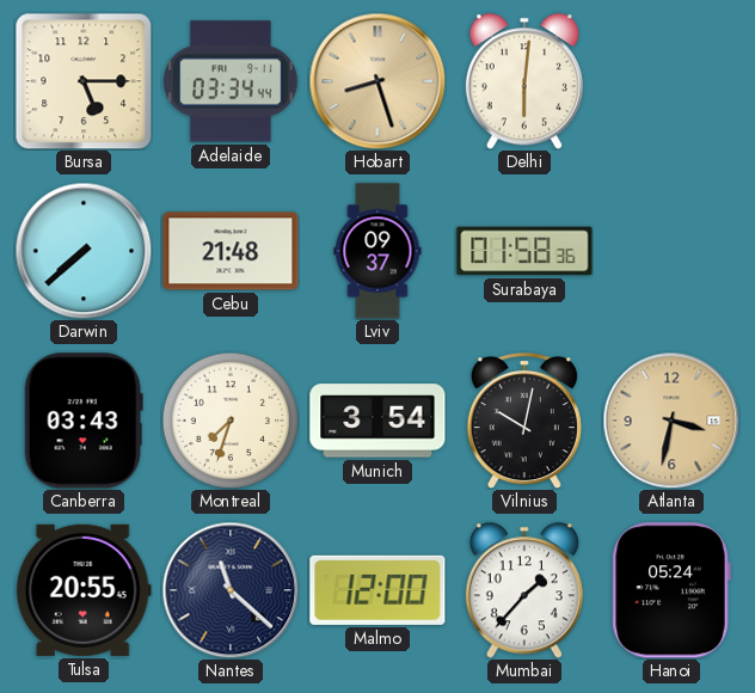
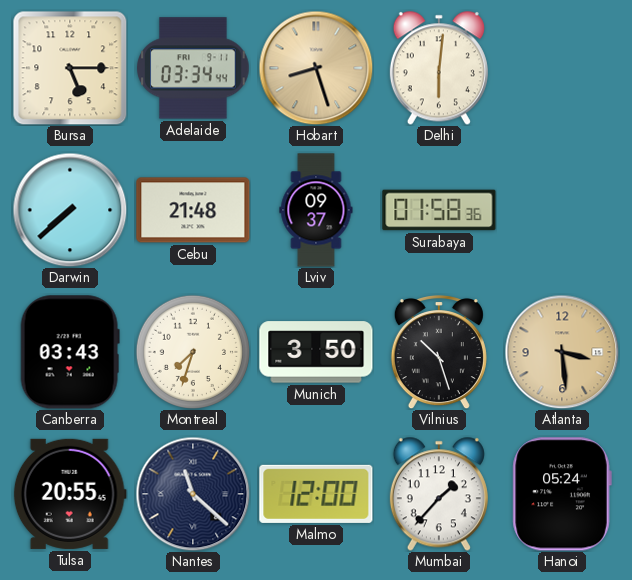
Munich: 3:54 -> 3:50 (316, 352)
Vilnius: 10:02 -> 10:27 (439, 353)
Atlanta: 3:32 -> 3:29 (562, 352)
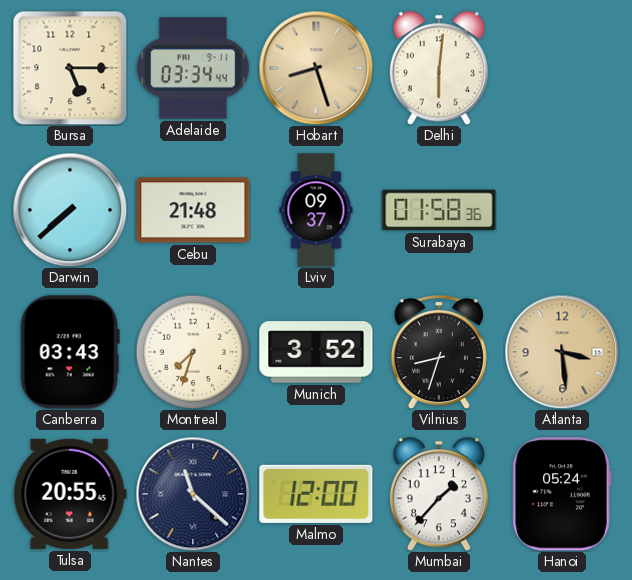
Munich: 3:50 -> 3:52 (316, 352)
Vilnius: 10:27 -> 8:33 (439, 353)
